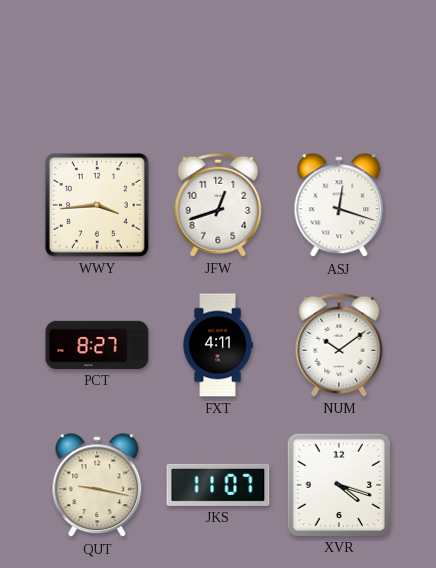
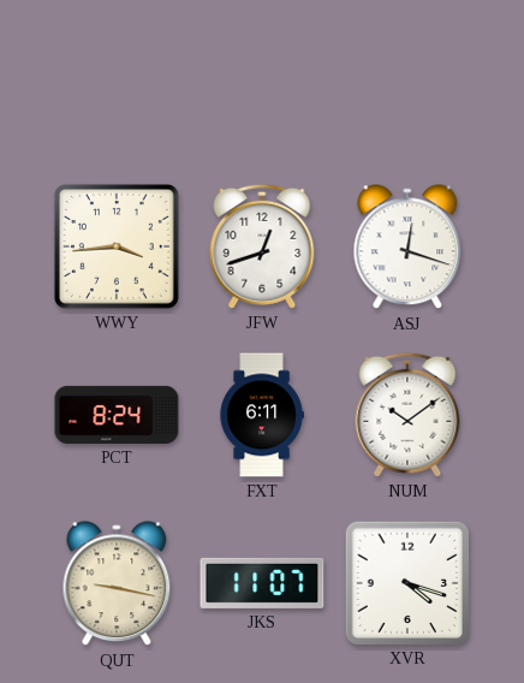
PCT: 8:27 -> 8:24 (117, 415)
FXT: 4:11 -> 6:11 (262, 415)
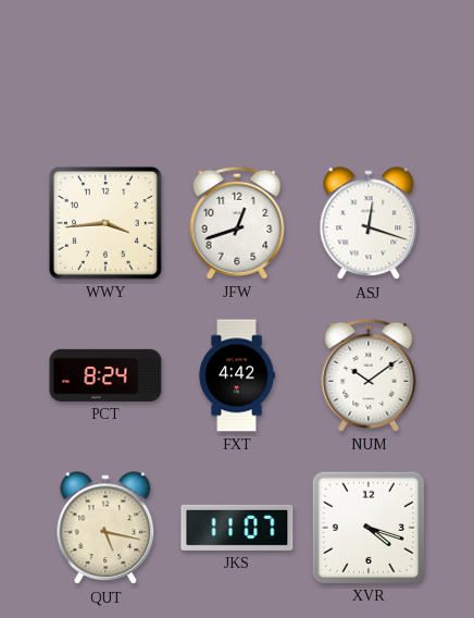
FXT: 6:11 -> 4:42 (237, 375)
QUT: 9:17 -> 5:17 (105, 529)
